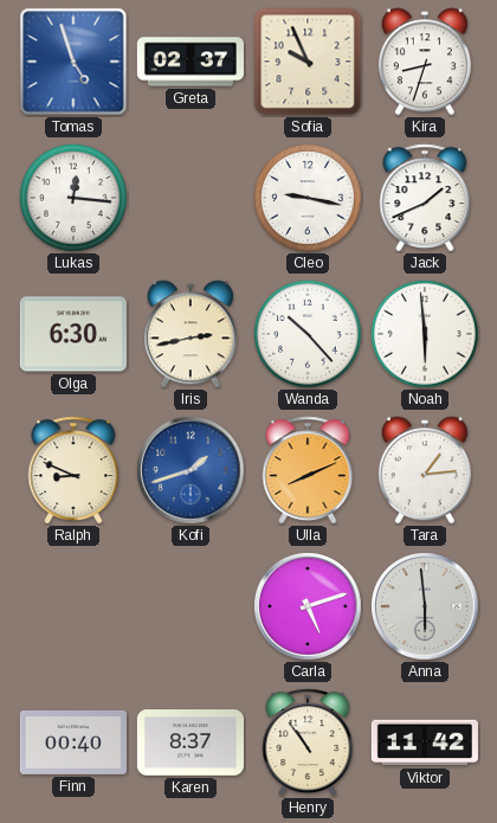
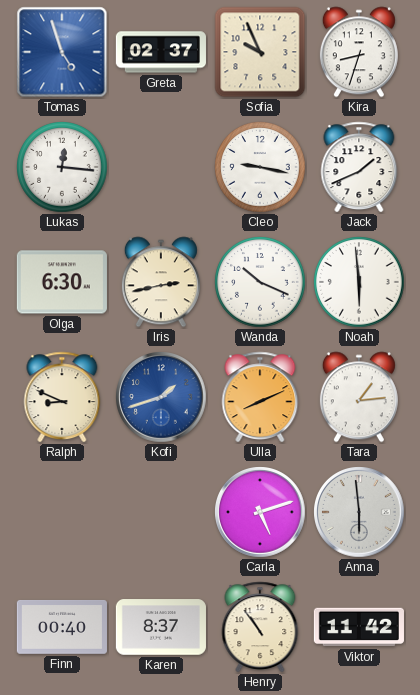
Wanda: 10:23 -> 10:19 (260, 282)
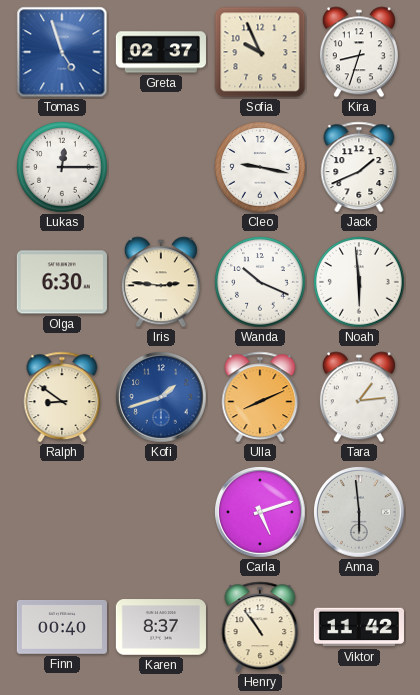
Lukas: 12:16 -> 12:15 (62, 167)
Iris: 2:43 -> 2:46 (161, 282)
Ralph: 8:49 -> 8:51 (62, 397)
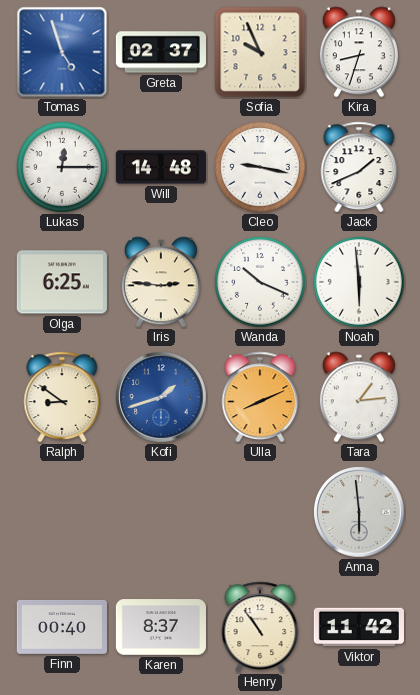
Will: none -> 14:48 (161, 167)
Olga: 6:30 -> 6:25 (62, 282)
Carla: 5:12 -> none (260, 512)
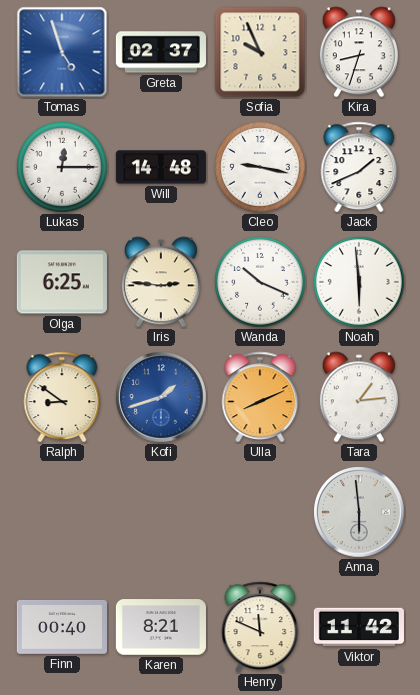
Karen: 8:37 -> 8:21 (161, 627)
Henry: 10:54 -> 11:49 (260, 627)
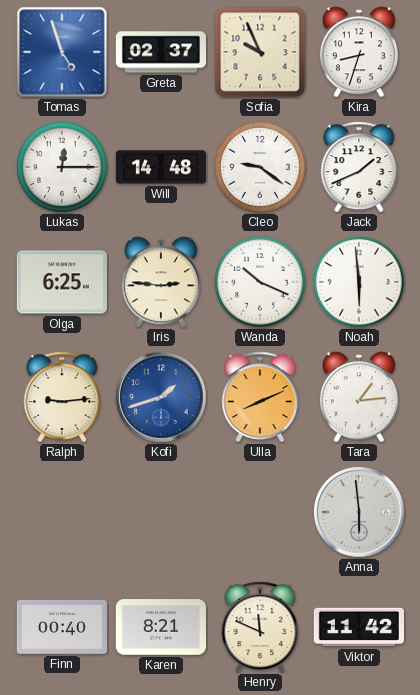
Cleo: 9:17 -> 9:21 (260, 167)
Ralph: 8:51 -> 9:14 (62, 397)
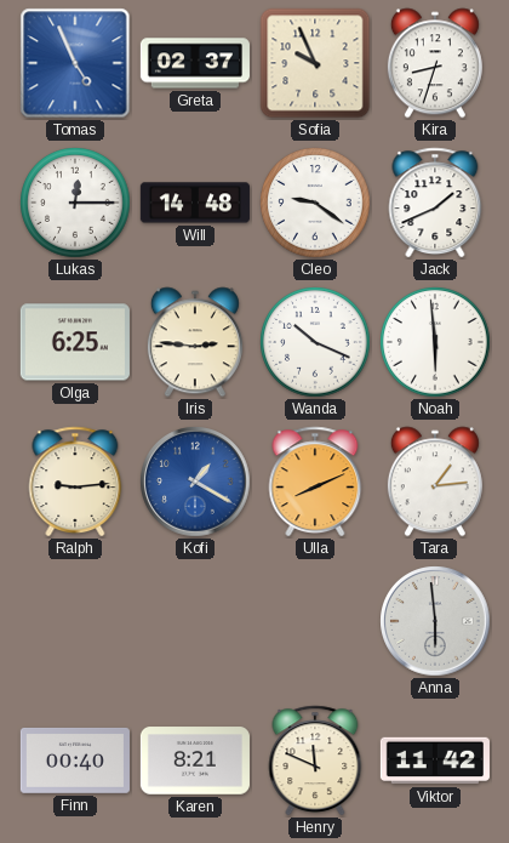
Tomas: 4:57 -> 4:56 (75, 63)
Kofi: 1:42 -> 1:20 (195, 482)
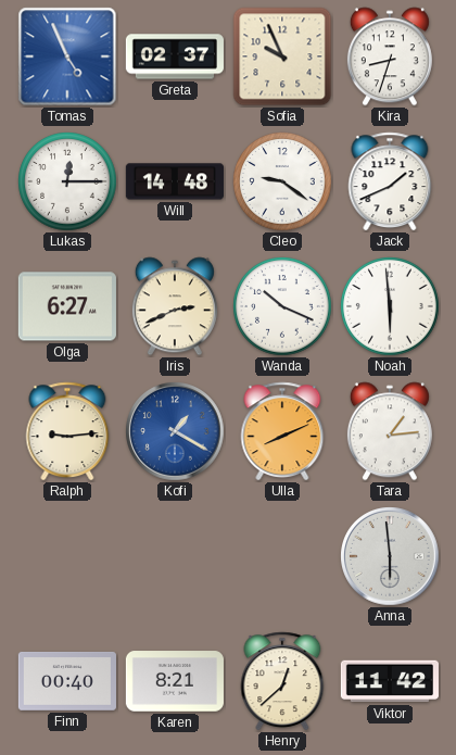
Olga: 6:25 -> 6:27 (67, 306)
Iris: 2:46 -> 2:41 (175, 306)
Henry: 11:49 -> 12:38 (282, 681)
